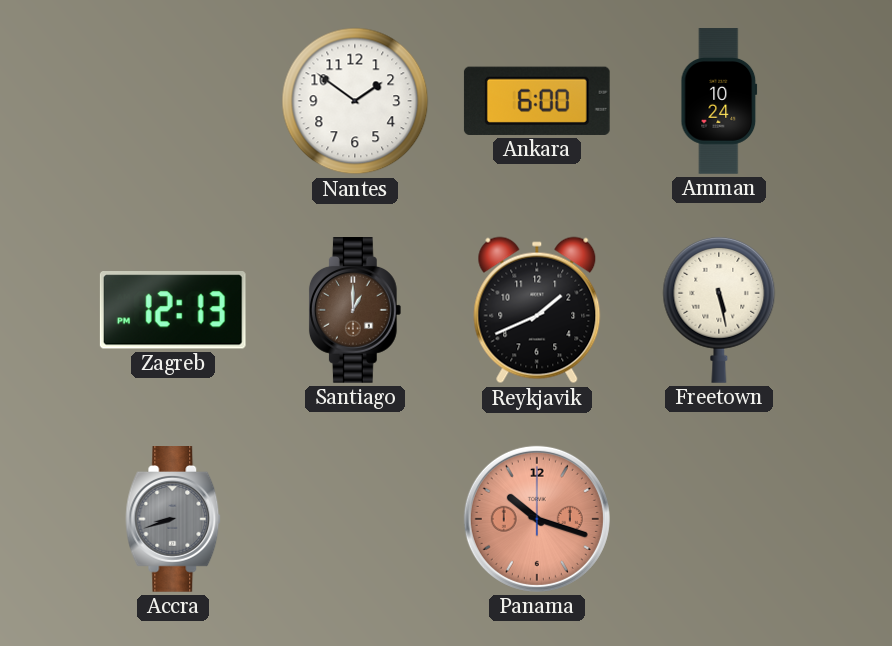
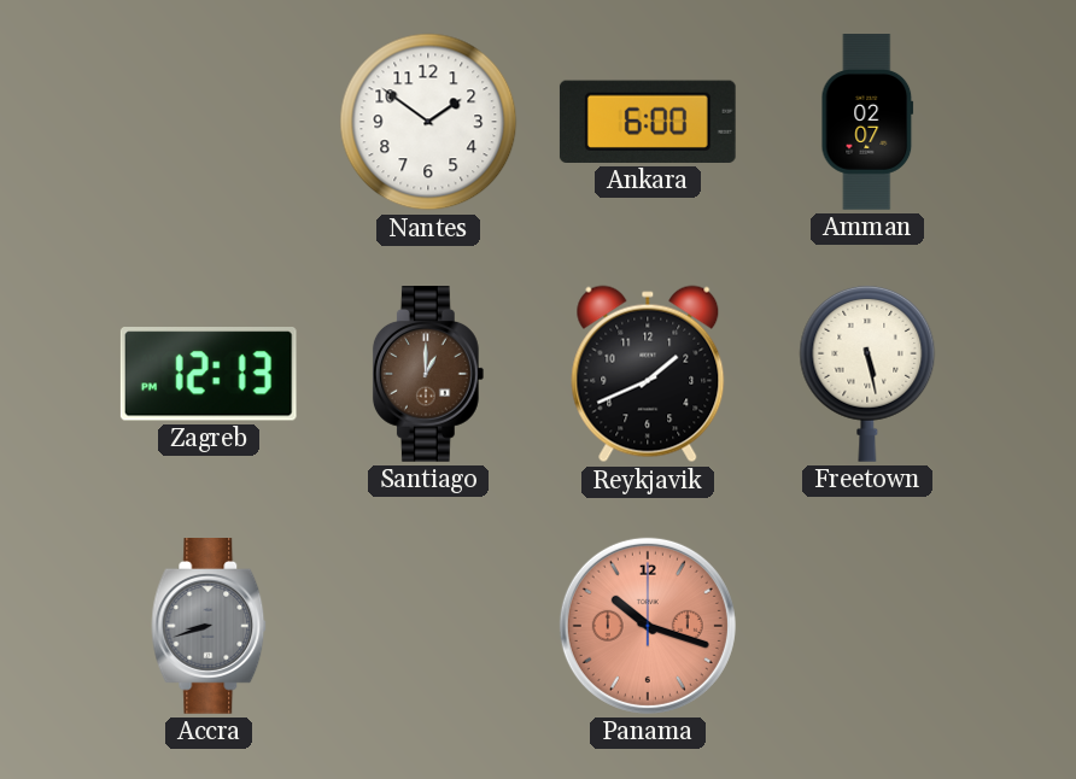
Amman: 10:24 -> 02:07 (867, 122)
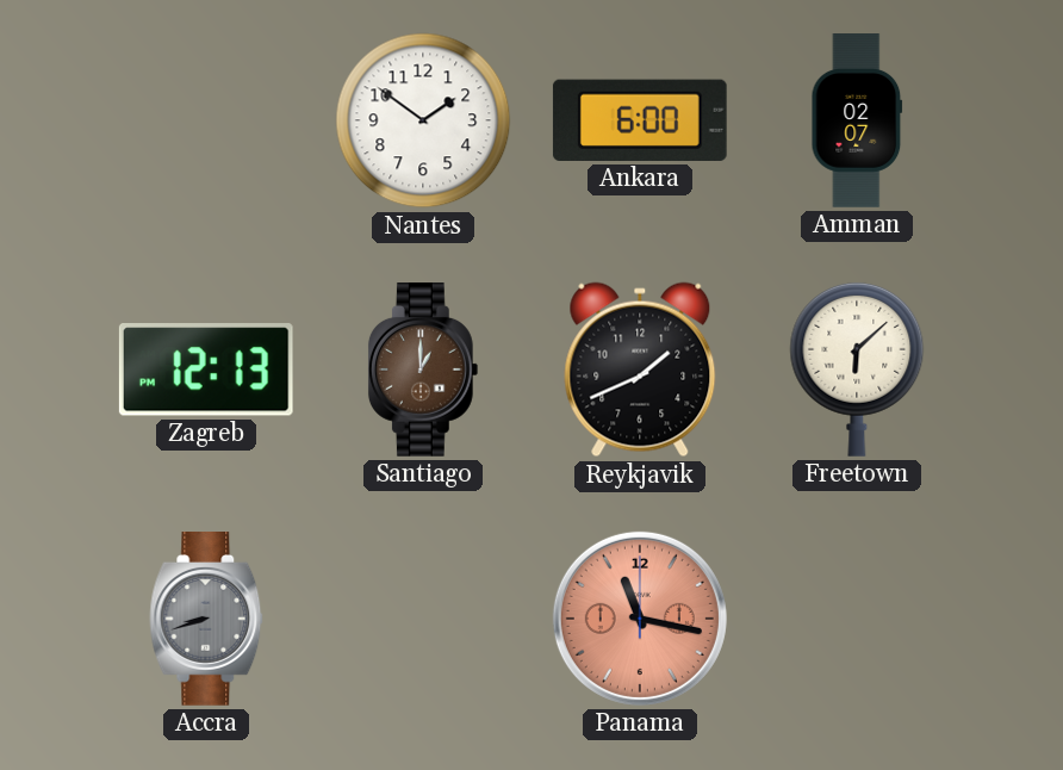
Freetown: 5:28 -> 6:08 (857, 370)
Panama: 10:18 -> 11:17 (640, 619)
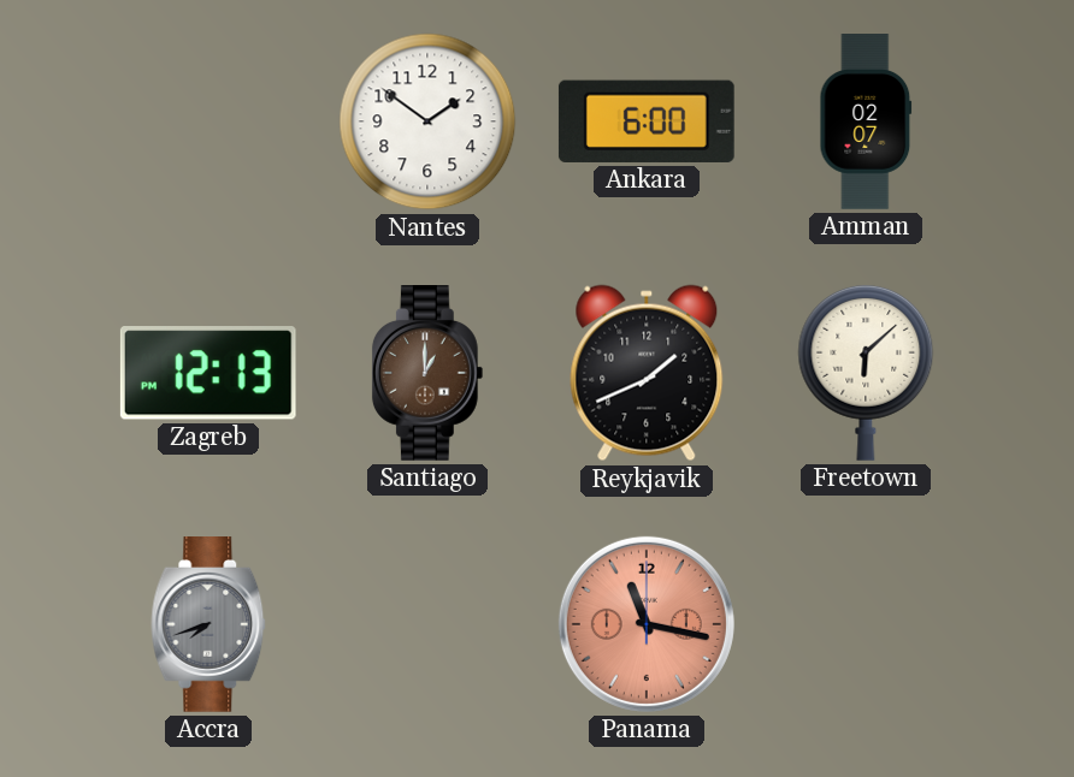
Accra: 8:42 -> 7:42 (208, 625)
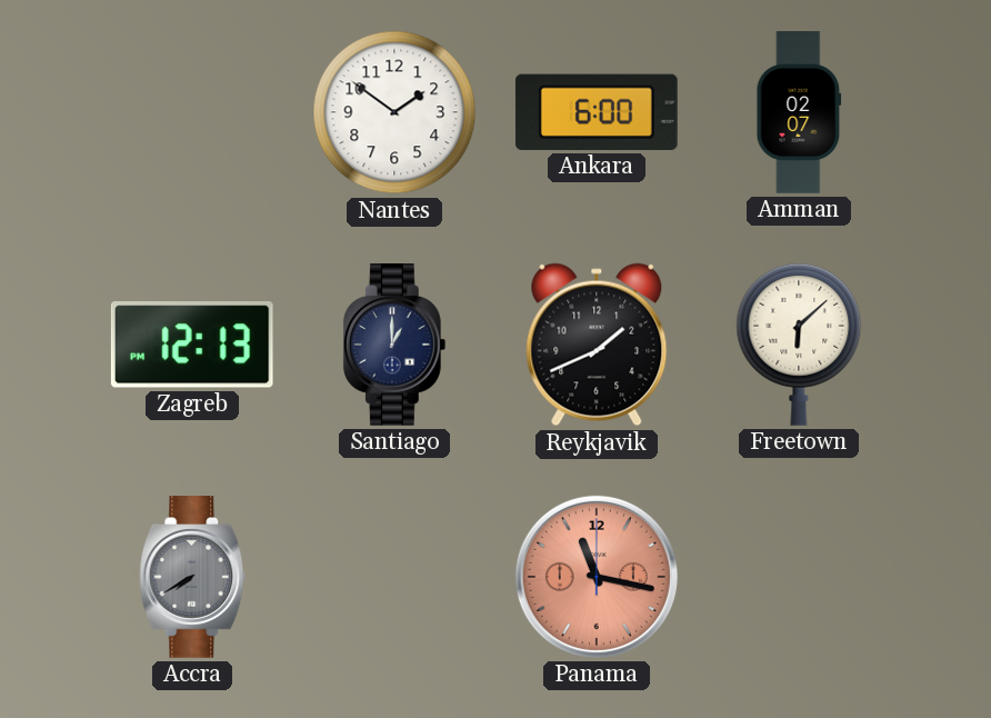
Santiago dial: brown -> navy (394, 346)
Accra: 7:42 -> 7:40 (192, 578)
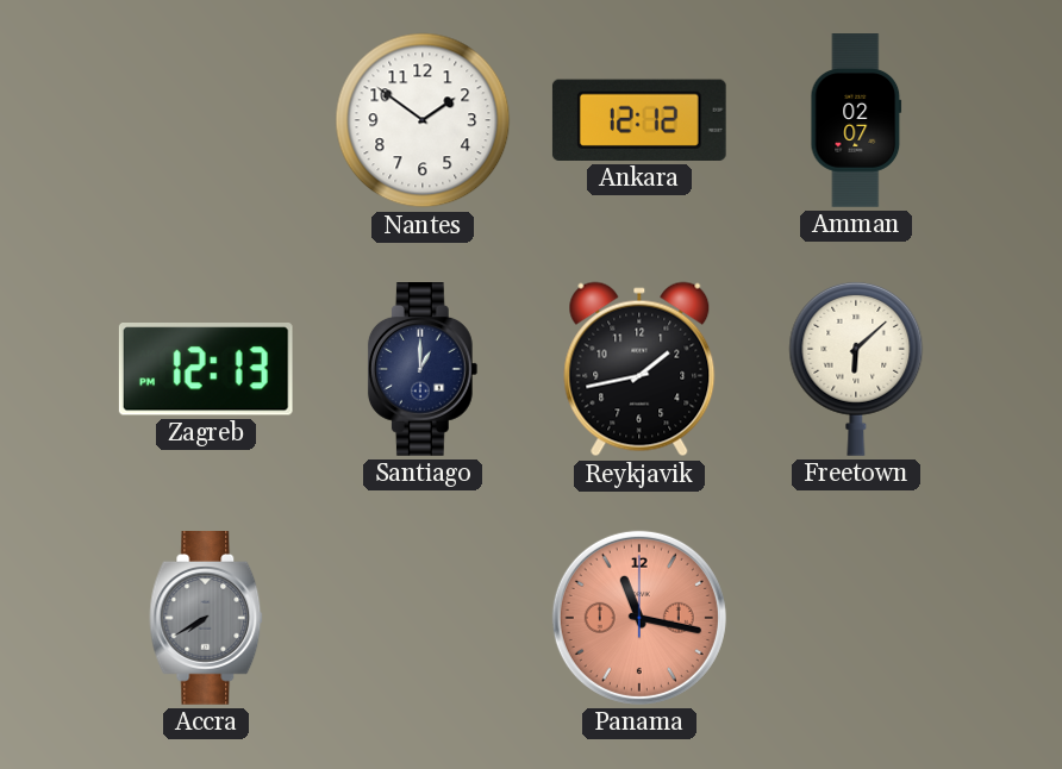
Ankara: 6:00 -> 12:12 (639, 120)
Reykjavik: 1:41 -> 1:43 (639, 369)
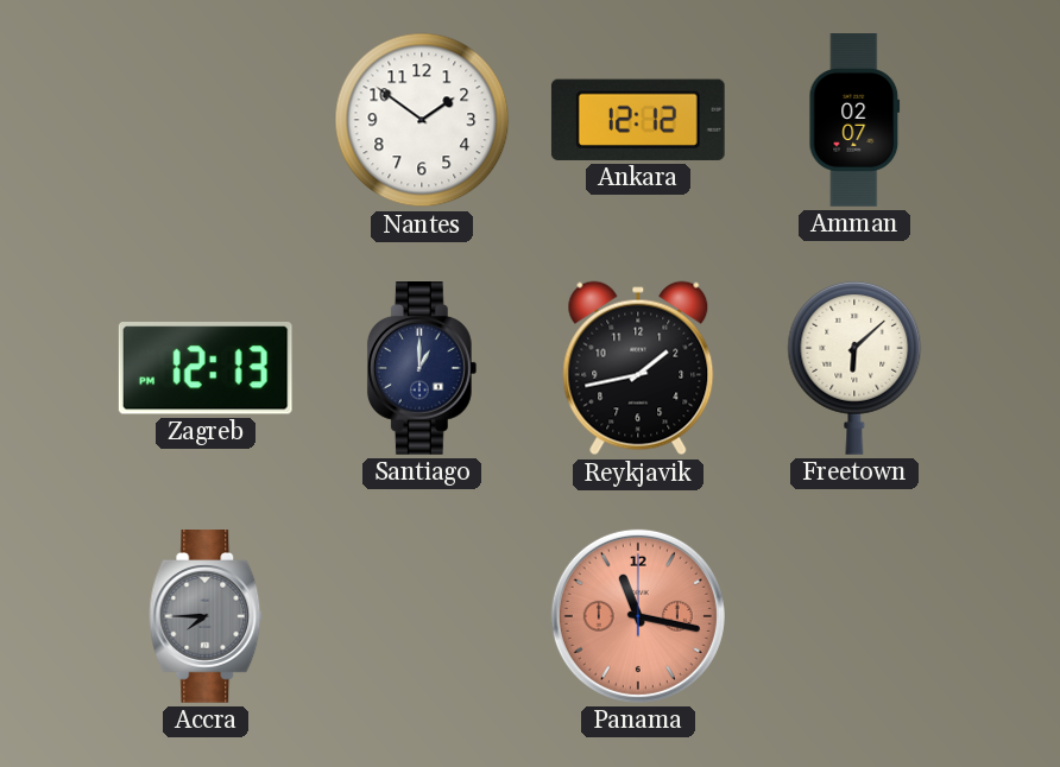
Accra: 7:40 -> 7:45 (206, 617)
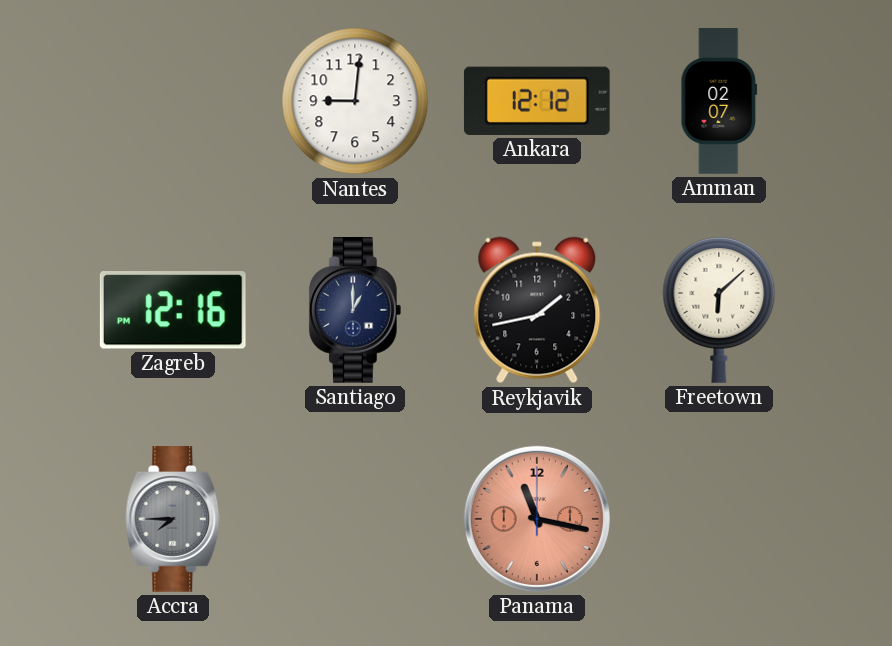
Nantes: 1:51 -> 9:01 (355, 101)
Zagreb: 12:13 -> 12:16 (173, 311)
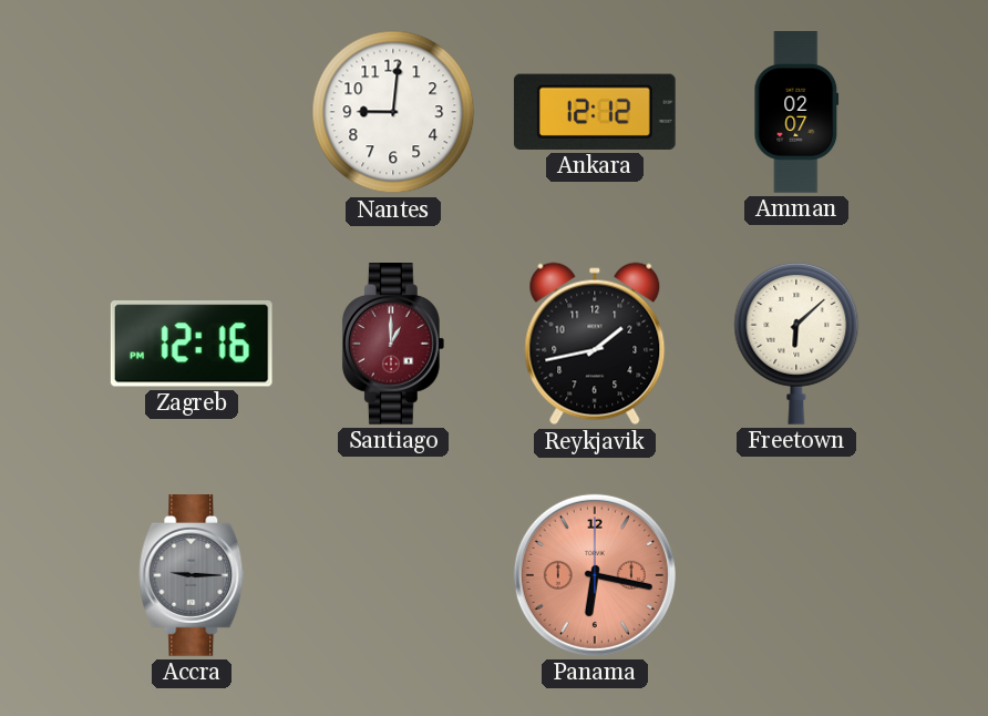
Santiago dial: navy -> burgundy (393, 345)
Accra: 7:45 -> 9:15 (192, 576)
Panama: 11:17 -> 6:17 (595, 575)
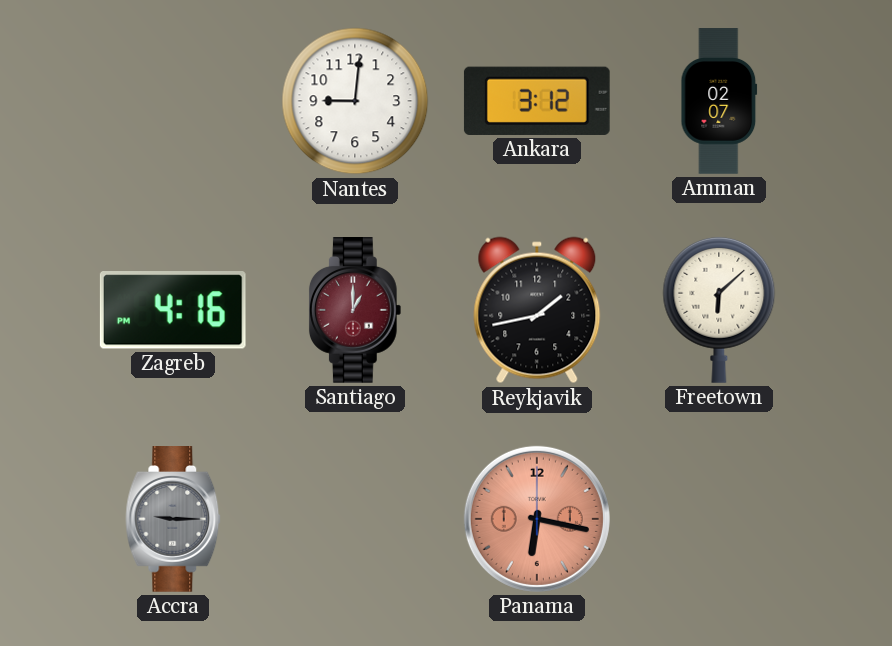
Ankara: 12:12 -> 3:12 (537, 101)
Zagreb: 12:16 -> 4:16 (173, 311)
